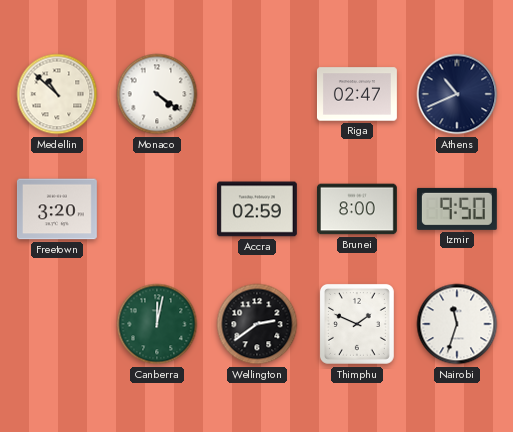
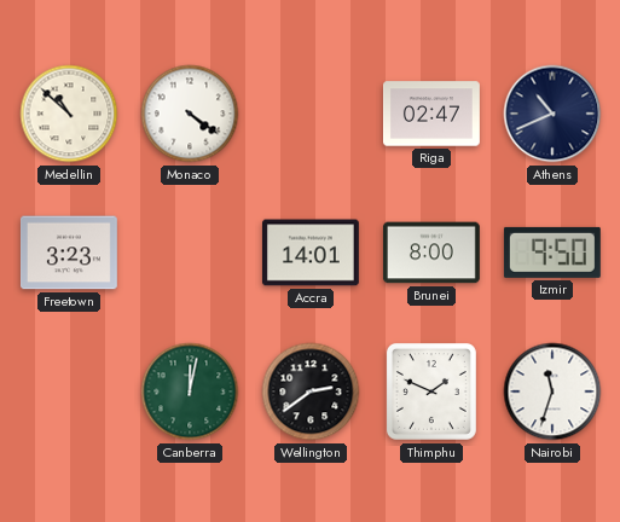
Freetown: 3:20 -> 3:23 (69, 253)
Accra: 02:59 -> 14:01 (311, 253)
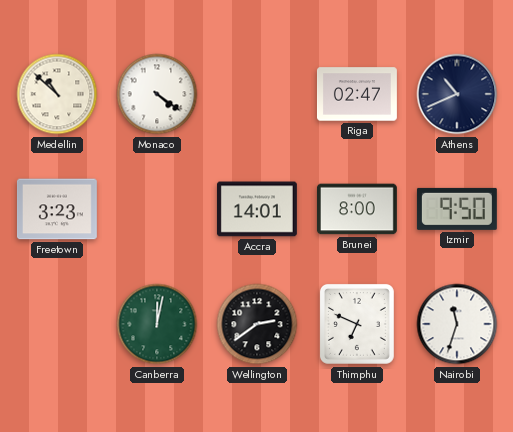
Thimphu: 1:49 -> 6:49 (357, 324)
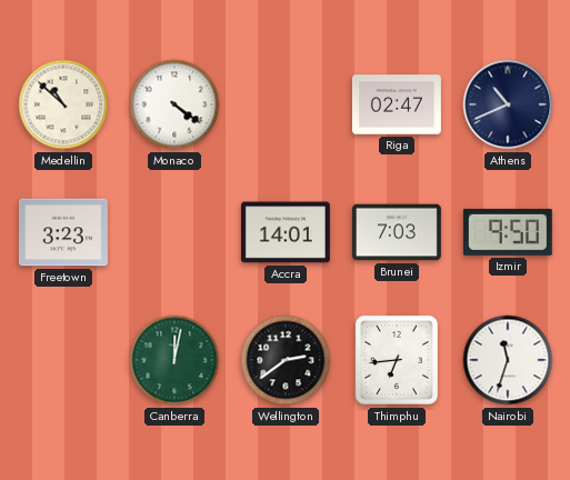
Brunei: 8:00 -> 7:03 (397, 232)
Thimphu: 6:49 -> 6:44 (397, 360)
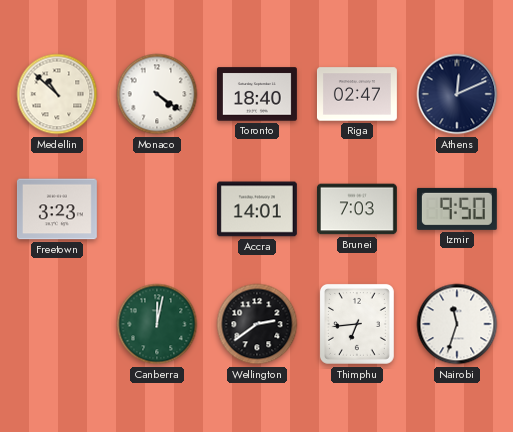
Toronto: none -> 18:40 (257, 94)
Athens: 10:41 -> 12:11 (457, 94)
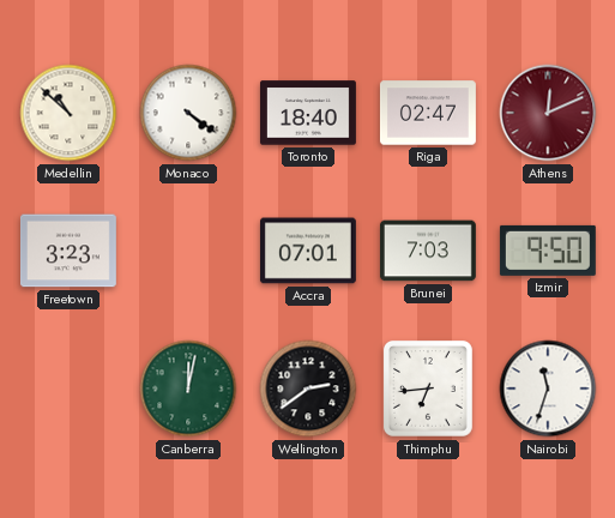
Athens dial: navy -> burgundy (548, 113)
Accra: 14:01 -> 07:01 (308, 251)
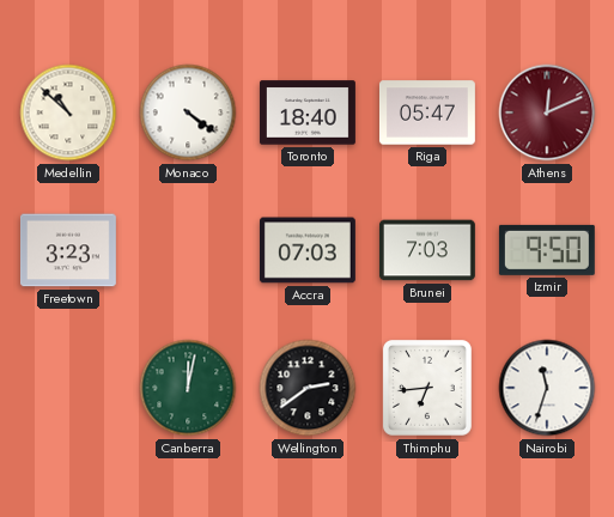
Riga: 02:47 -> 05:47 (427, 112)
Accra: 07:01 -> 07:03 (308, 250)
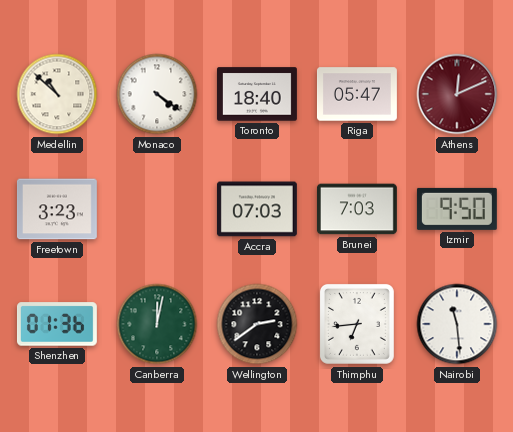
Shenzhen: none -> 01:36 (57, 324)
Nairobi: 11:33 -> 11:29 (457, 324)
